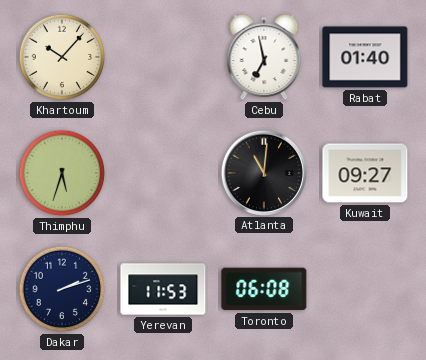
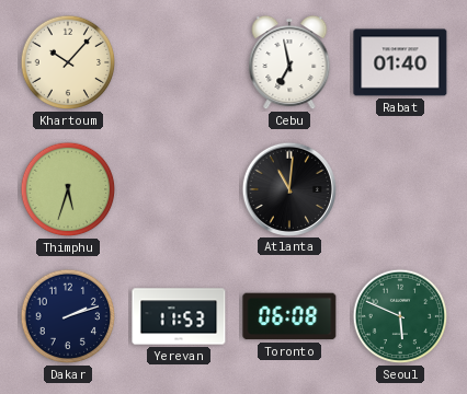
Kuwait: 09:27 -> none (365, 173)
Seoul: none -> 5:49 (400, 316)
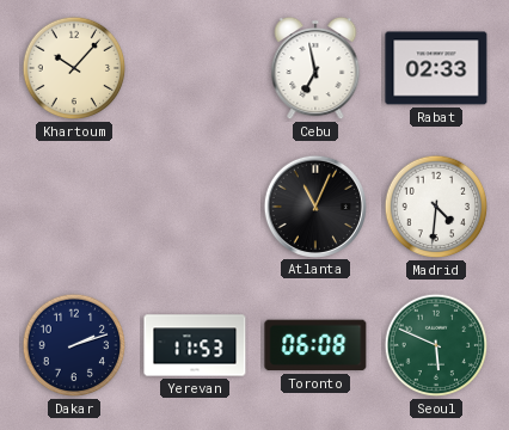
Rabat: 01:40 -> 02:33 (436, 68)
Thimphu: 5:33 -> none (68, 189)
Atlanta: 11:01 -> 11:04 (314, 205)
Madrid: none -> 4:31 (436, 207)
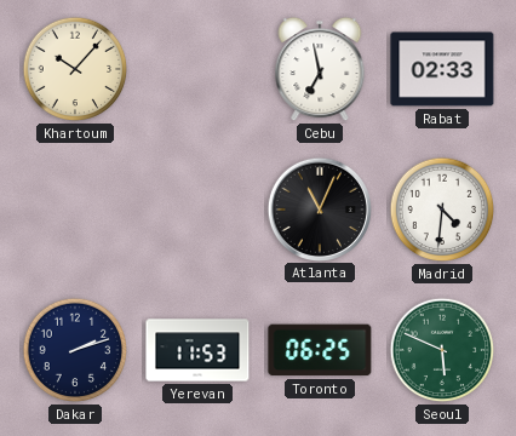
Toronto: 06:08 -> 06:25 (320, 350)
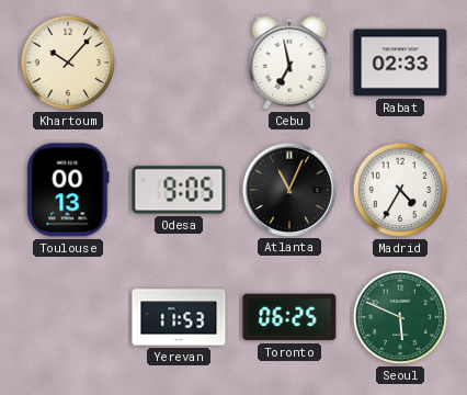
Toulouse: none -> 00:13 (68, 190)
Odesa: none -> 9:05 (179, 190)
Madrid: 4:31 -> 4:35 (400, 190)
Dakar: 2:12 -> none (75, 350)
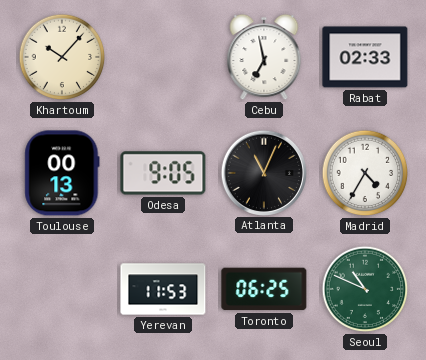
Seoul: 5:49 -> 10:49 (365, 289)
